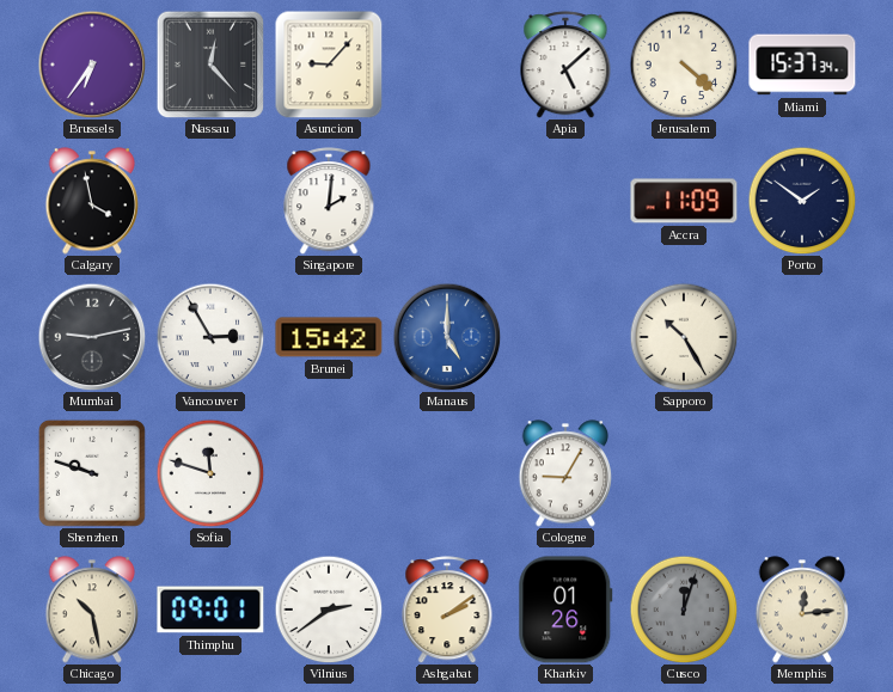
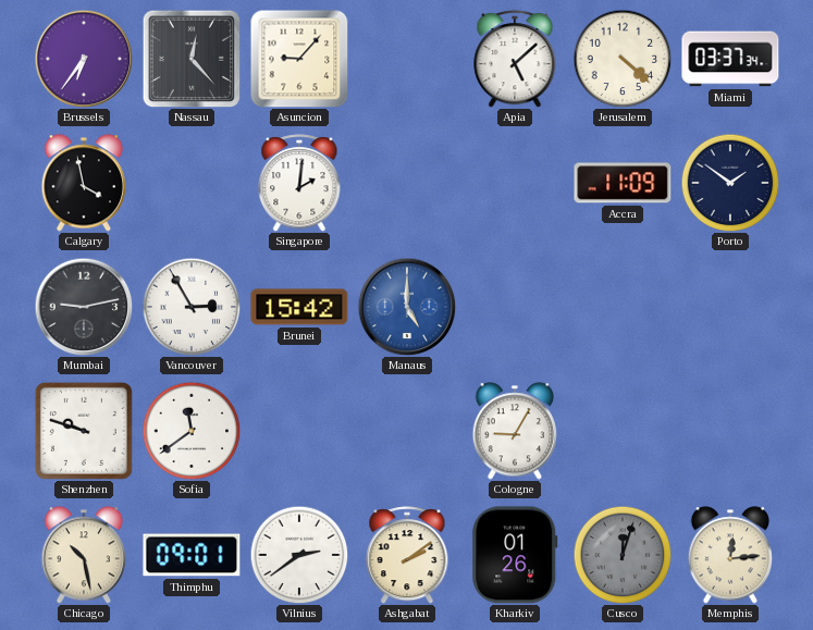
Miami: 15:37 -> 03:37 (730, 59)
Sapporo: 10:25 -> none (684, 337)
Sofia: 11:48 -> 11:39 (192, 431)
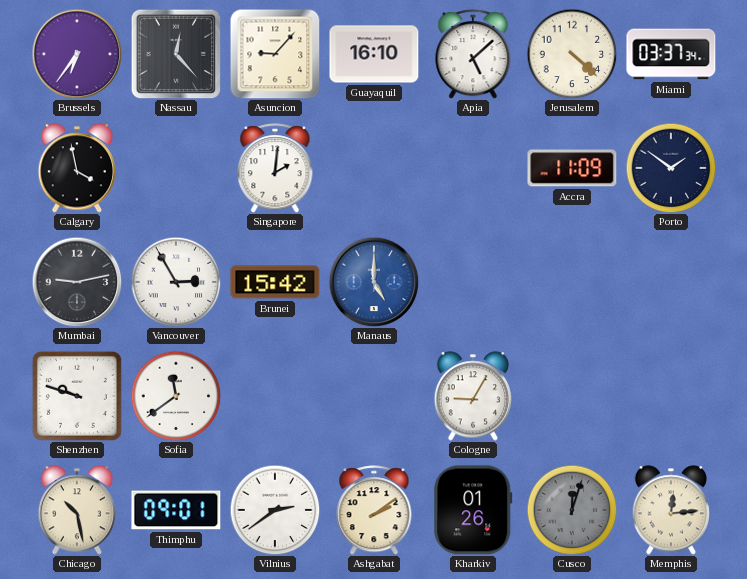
Guayaquil: none -> 16:10 (374, 54)
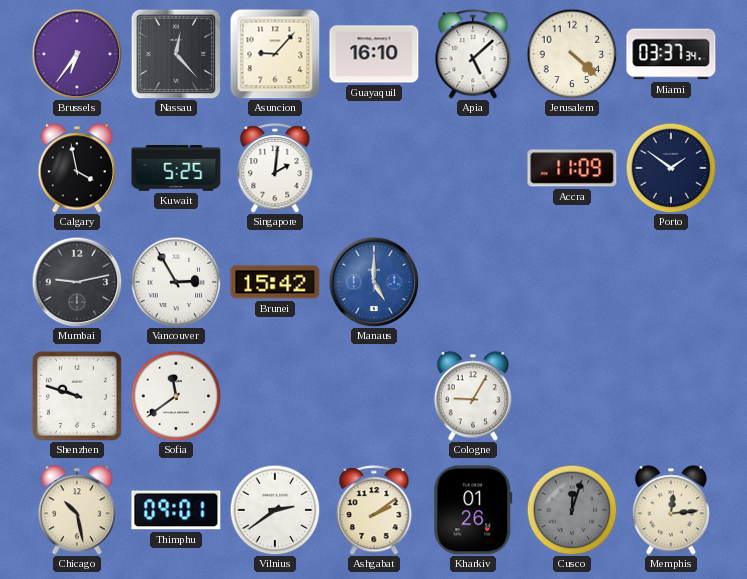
Kuwait: none -> 5:25 (176, 169)
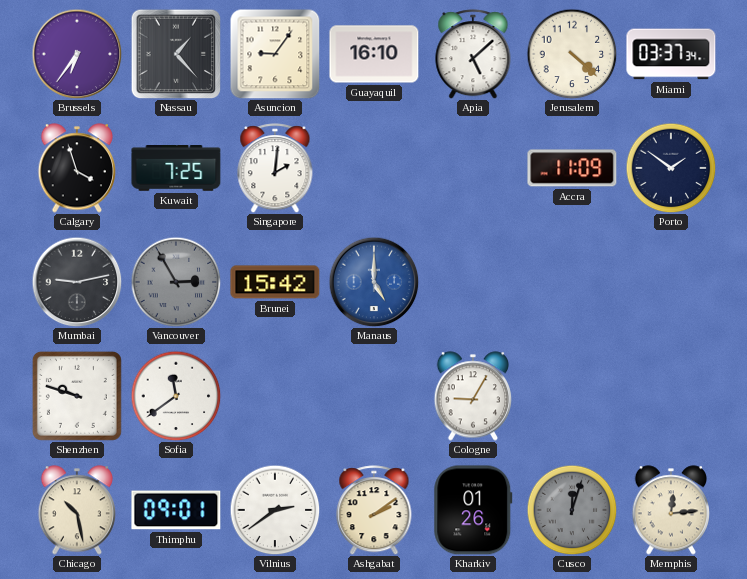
Nassau: 12:23 -> 1:23 (176, 54)
Asuncion: 9:07 -> 9:06 (275, 54)
Calgary: 3:58 -> 3:57 (77, 168)
Kuwait: 5:25 -> 7:25 (176, 169)
Vancouver dial: white -> grey (176, 282)
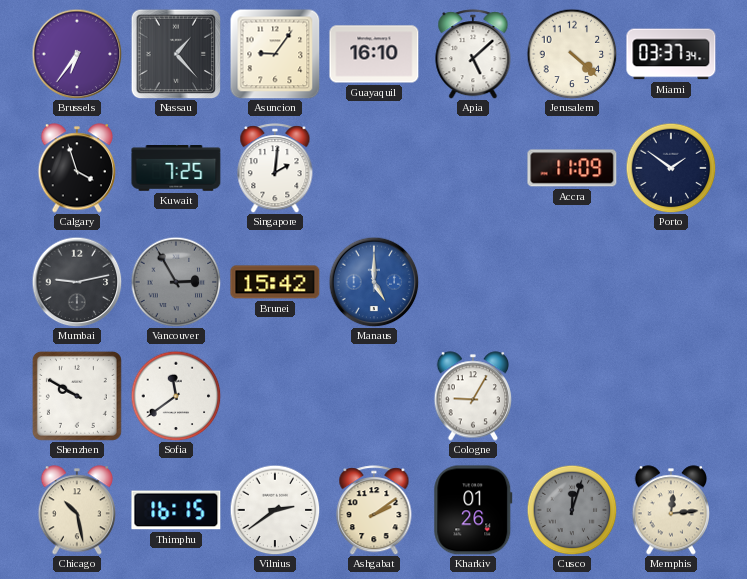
Shenzhen: 9:48 -> 9:50 (77, 396)
Thimphu: 09:01 -> 16:15 (176, 510)
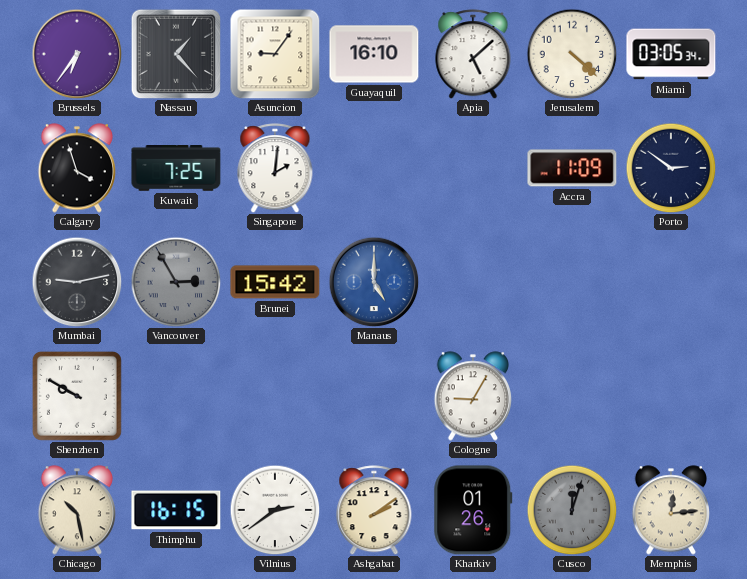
Miami: 03:37 -> 03:05 (671, 54)
Porto: 1:51 -> 2:51 (671, 168)
Sofia: 11:39 -> none (176, 396)
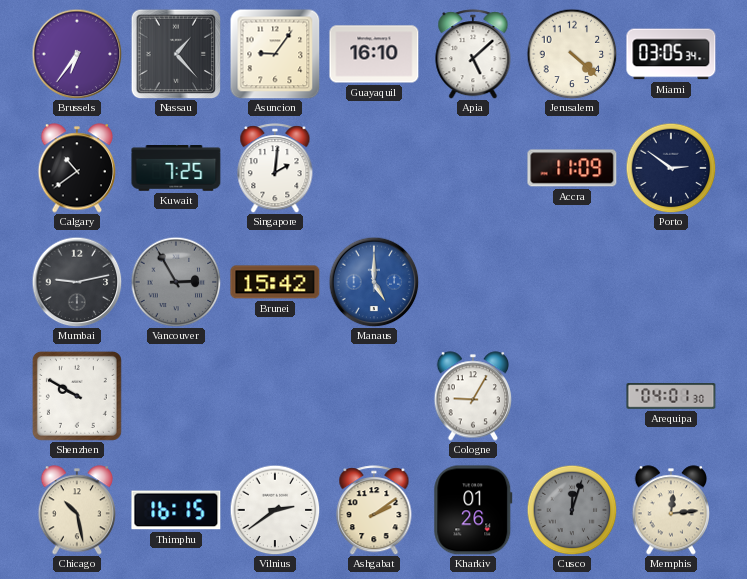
Calgary: 3:57 -> 10:39 (77, 168)
Arequipa: none -> 04:01 (671, 396)
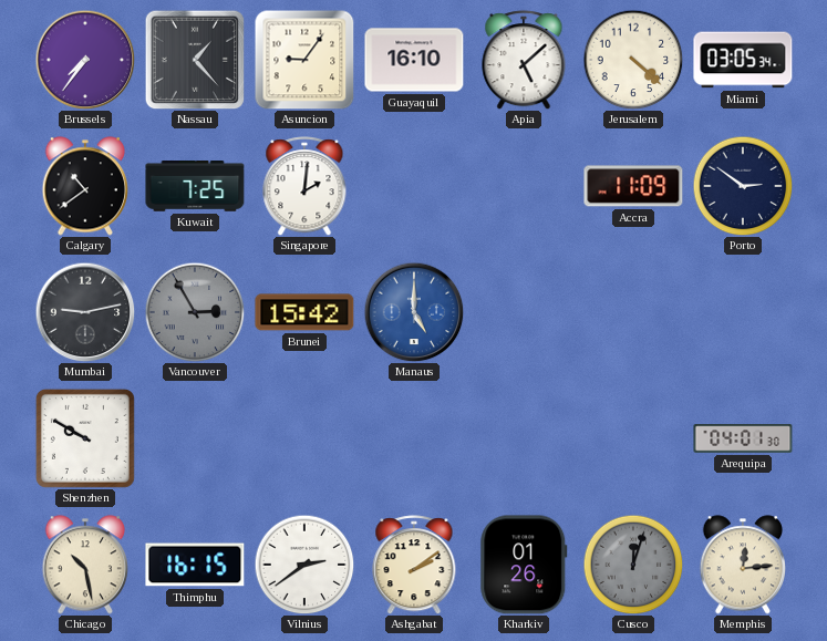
Brussels: 6:36 -> 7:36 (85, 60)
Cologne: 9:05 -> none (473, 396)
